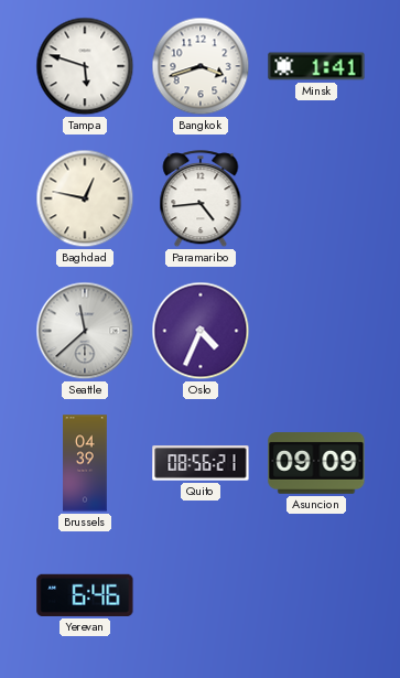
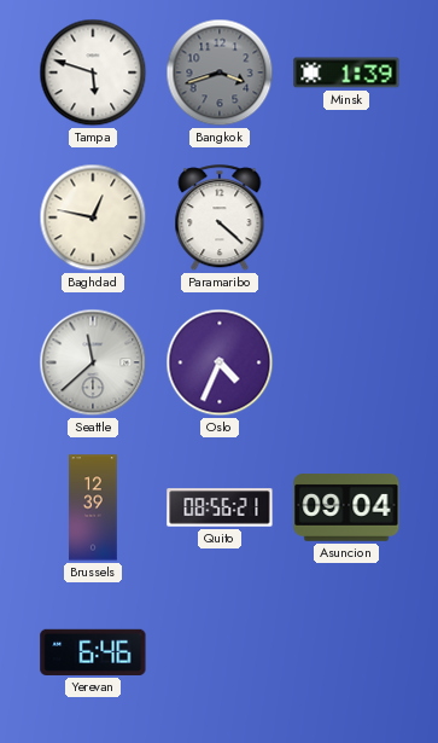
Bangkok dial: white -> grey (220, 72)
Minsk: 1:41 -> 1:39 (346, 72)
Paramaribo: 4:44 -> 4:22 (220, 219)
Brussels: 04:39 -> 12:39 (93, 507)
Asuncion: 09:09 -> 09:04 (346, 507)
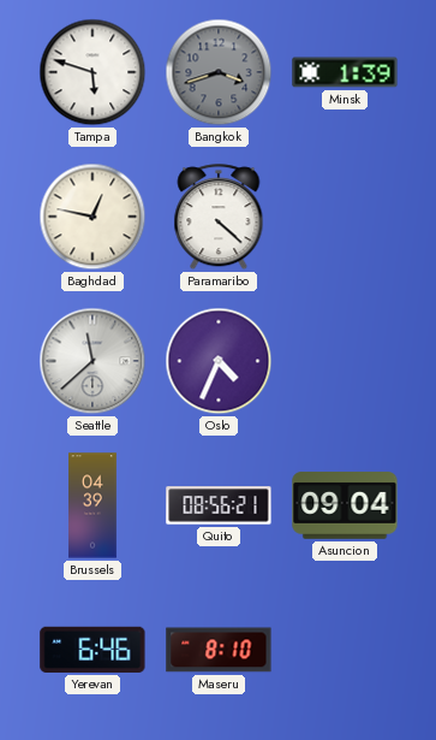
Brussels: 12:39 -> 04:39 (92, 505)
Maseru: none -> 8:10 (219, 650)
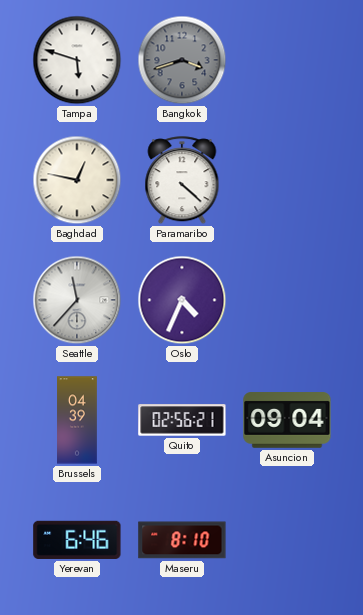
Minsk: 1:39 -> none (345, 72)
Seattle: 11:38 -> 11:37 (77, 300)
Quito: 08:56 -> 02:56 (182, 420)
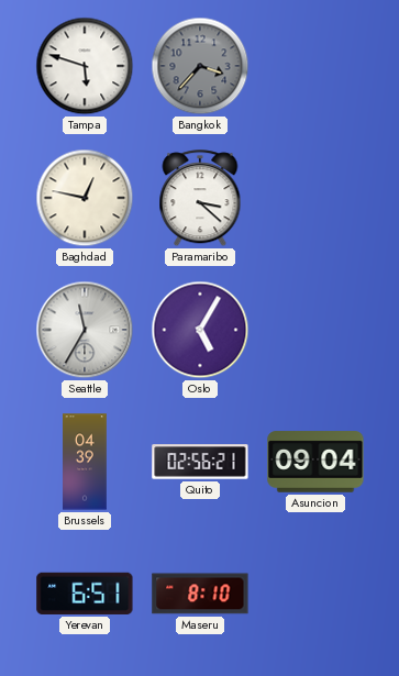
Bangkok: 3:42 -> 3:37 (200, 66)
Paramaribo: 4:22 -> 3:22 (200, 199)
Seattle: 11:37 -> 11:35 (85, 330)
Oslo: 4:34 -> 5:05 (200, 330)
Yerevan: 6:46 -> 6:51 (85, 594)
